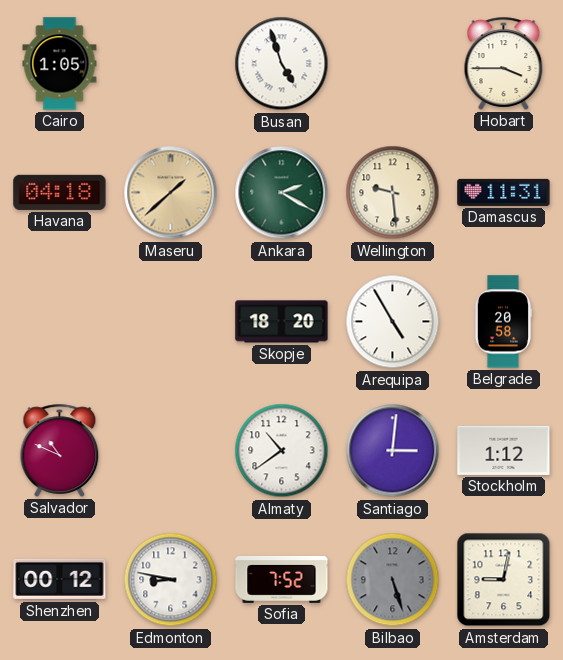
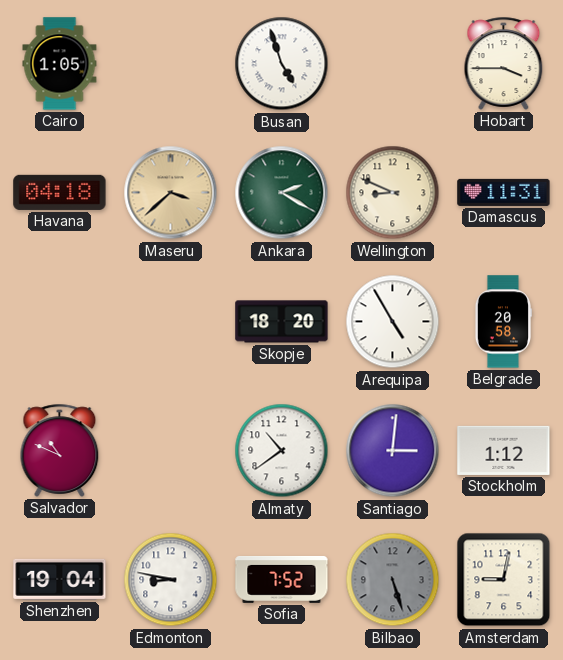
Maseru: 1:38 -> 3:38 (171, 193)
Wellington: 9:29 -> 8:49 (393, 193)
Shenzhen: 00:12 -> 19:04 (60, 579)
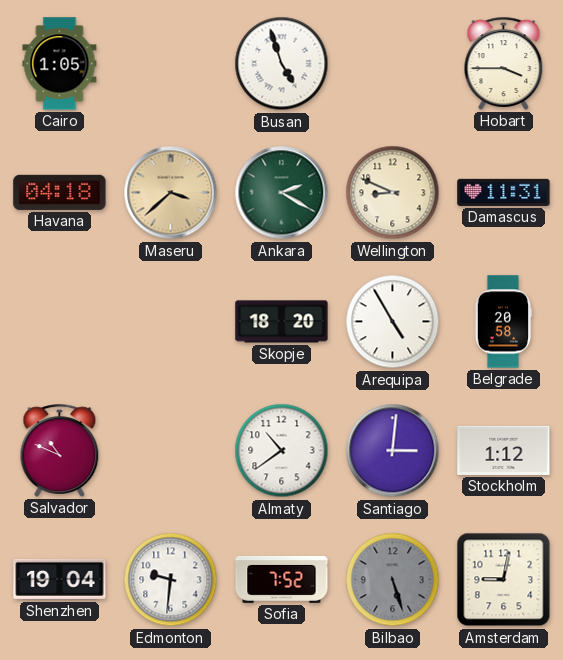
Edmonton: 8:47 -> 9:31 (171, 580)
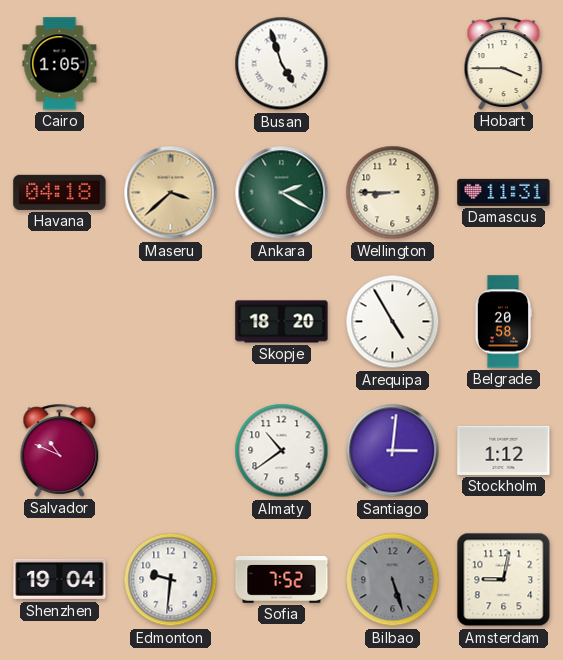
Wellington: 8:49 -> 8:45 (393, 193)
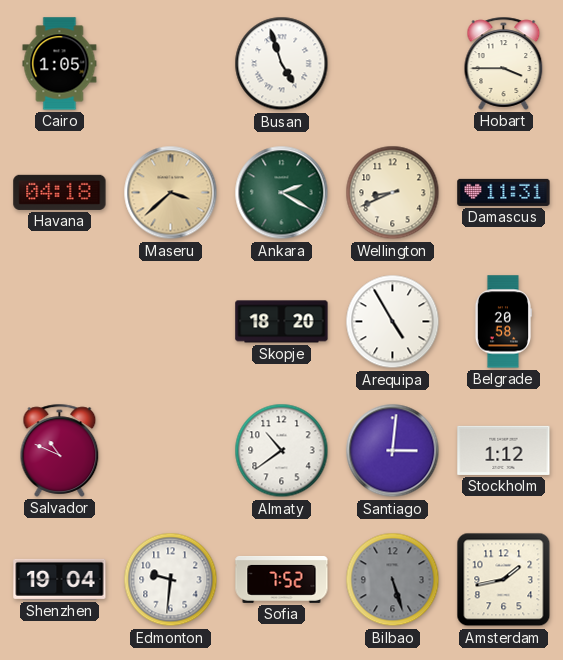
Wellington: 8:45 -> 8:41 (393, 193)
Amsterdam: 9:02 -> 1:43 (504, 580)
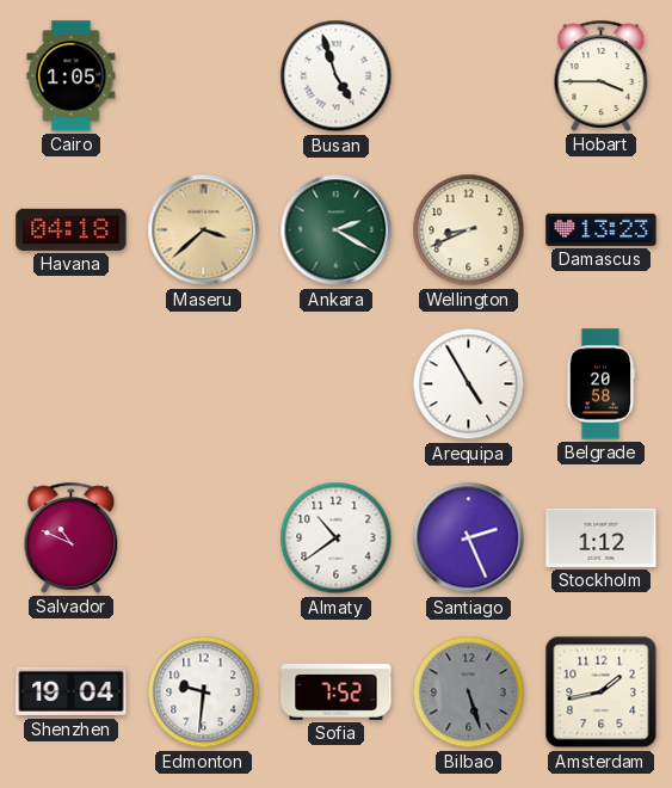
Damascus: 11:31 -> 13:23 (602, 229)
Skopje: 18:20 -> none (282, 322)
Santiago: 3:01 -> 2:26 (469, 538)
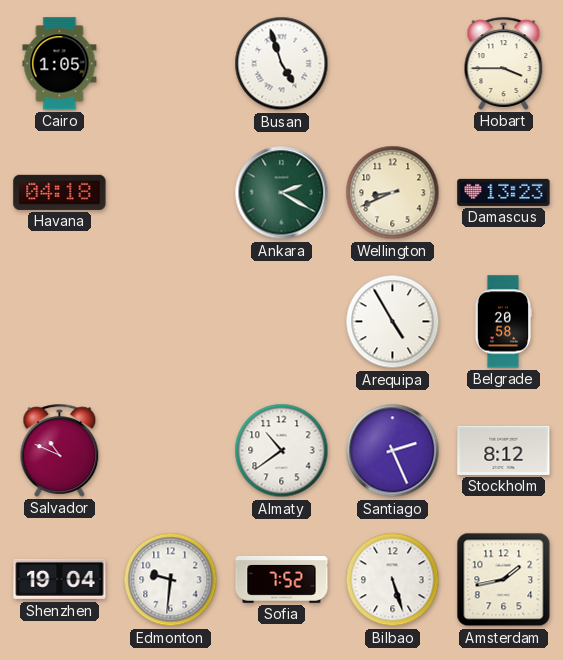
Maseru: 3:38 -> none (204, 230)
Stockholm: 1:12 -> 8:12 (504, 450)
Bilbao dial: grey -> white (393, 580)
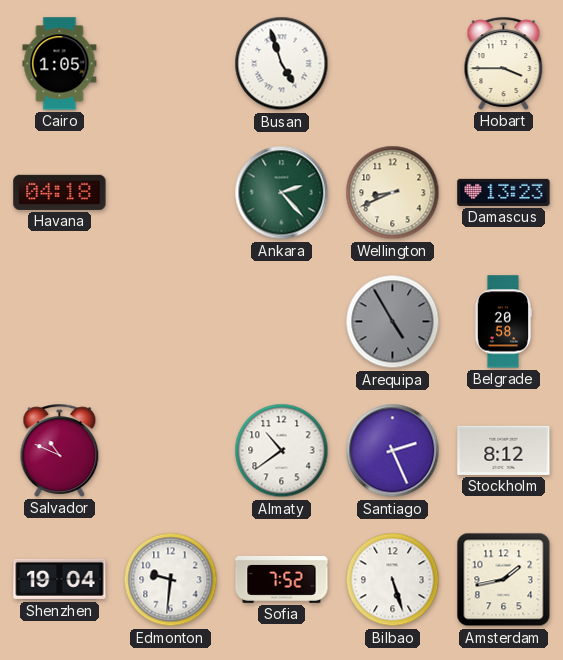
Ankara: 2:20 -> 2:23 (282, 193)
Arequipa dial: white -> grey (393, 322)
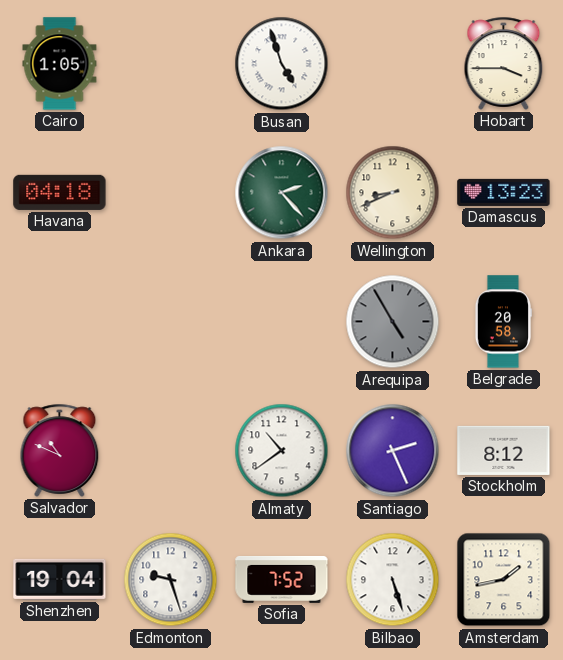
Edmonton: 9:31 -> 9:27 (171, 580)
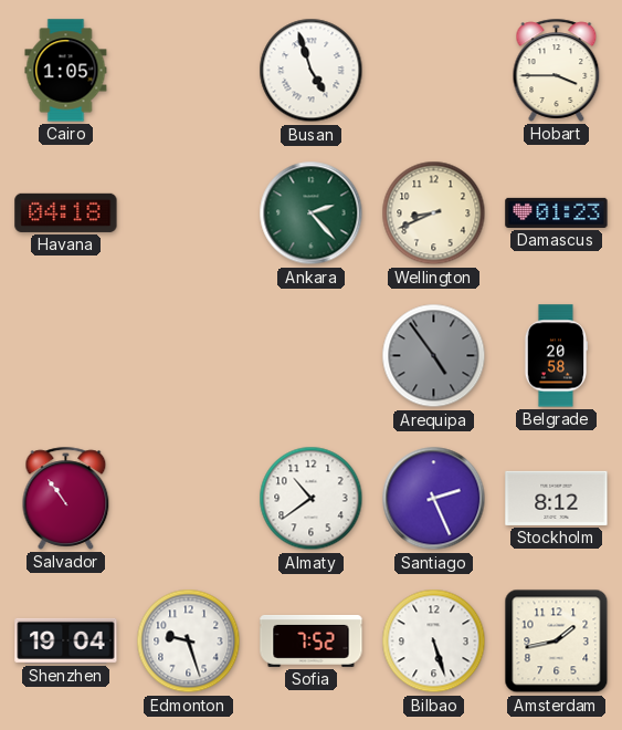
Damascus: 13:23 -> 01:23 (557, 212)
Arequipa: 4:55 -> 4:54 (434, 356)
Salvador: 10:49 -> 10:54 (66, 498)
